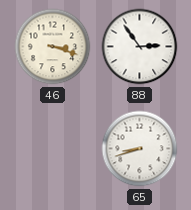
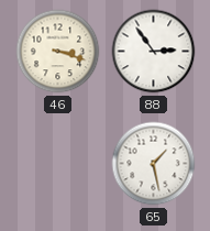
65: 8:42 -> 1:28 (154, 164)
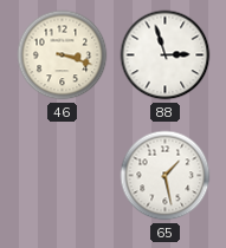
88: 2:54 -> 2:57 (166, 56)
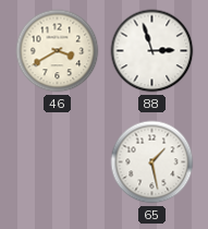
46: 3:18 -> 3:40 (58, 51)
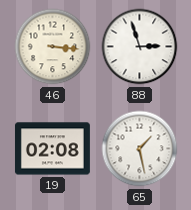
46: 3:40 -> 3:16 (53, 47)
19: none -> 02:08 (52, 149)
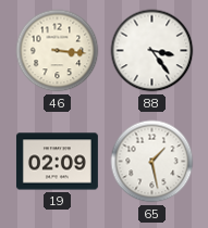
88: 2:57 -> 3:24 (152, 51)
19: 02:08 -> 02:09 (57, 162)
